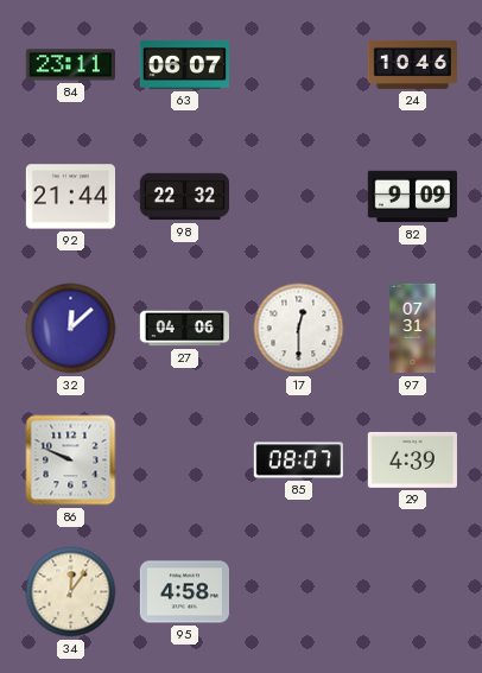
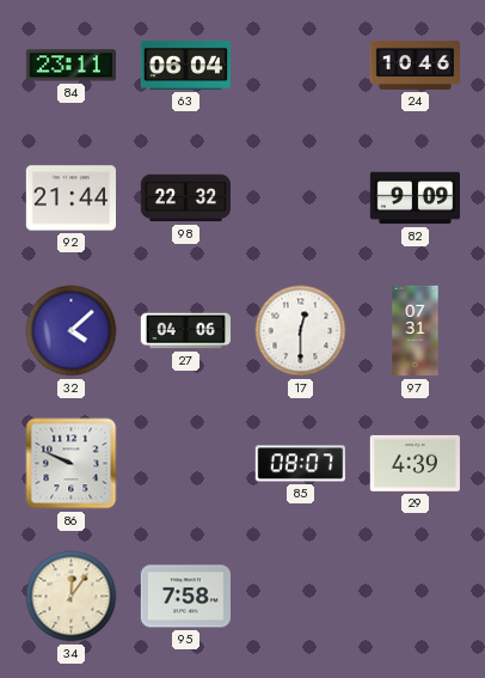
63: 06:07 -> 06:04 (185, 66)
32: 12:08 -> 4:08 (72, 331)
95: 4:58 -> 7:58 (185, 597)
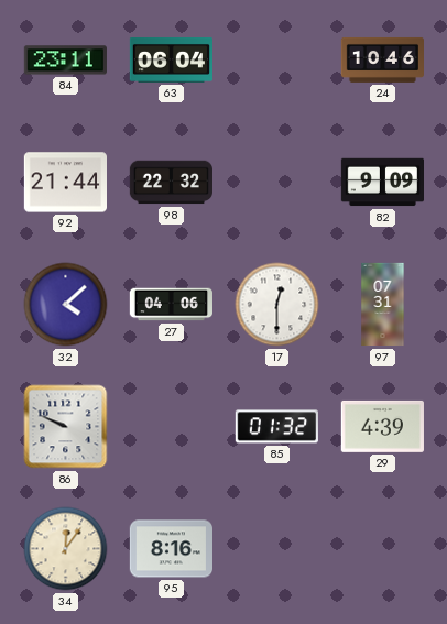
85: 08:07 -> 01:32 (276, 427)
95: 7:58 -> 8:16 (171, 549)
